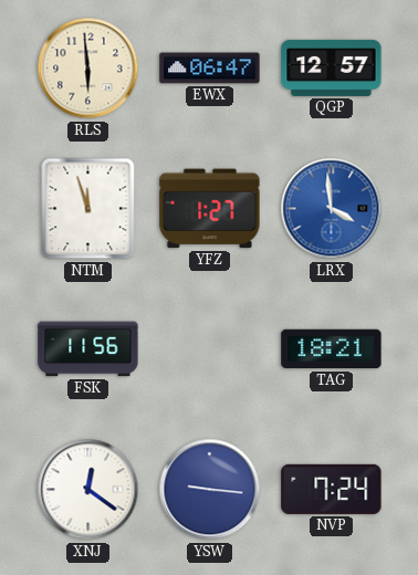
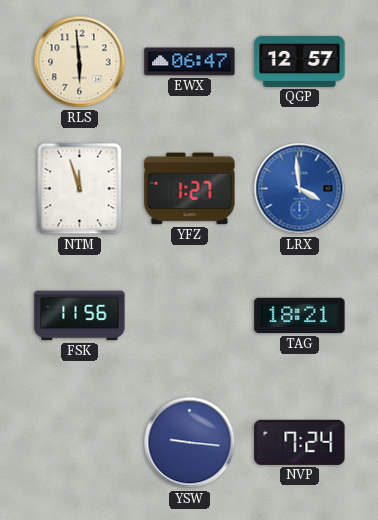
XNJ: 12:21 -> none (88, 490)
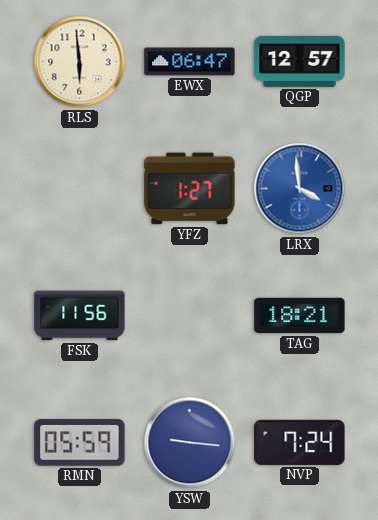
NTM: 11:57 -> none (80, 189)
RMN: none -> 05:59 (80, 443)
